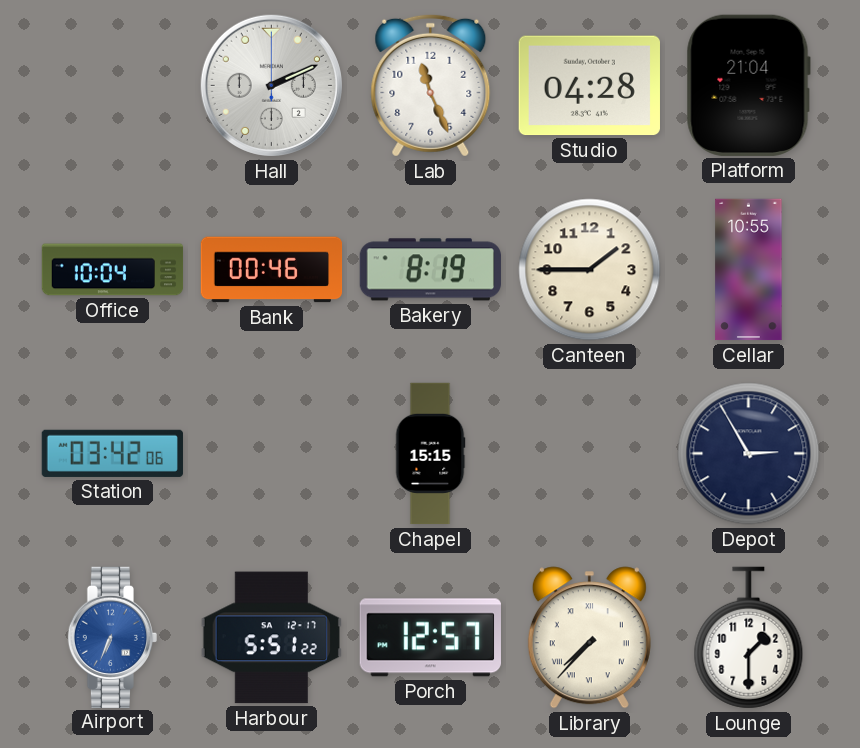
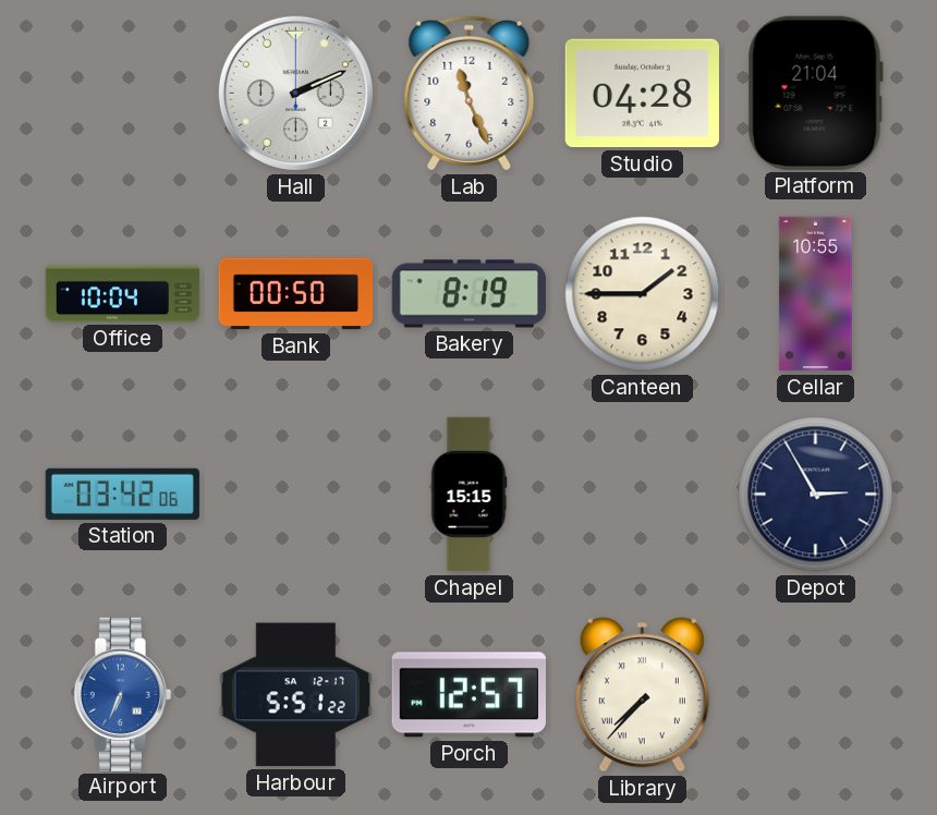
Bank: 00:46 -> 00:50 (296, 294)
Lounge: 1:30 -> none (749, 638)
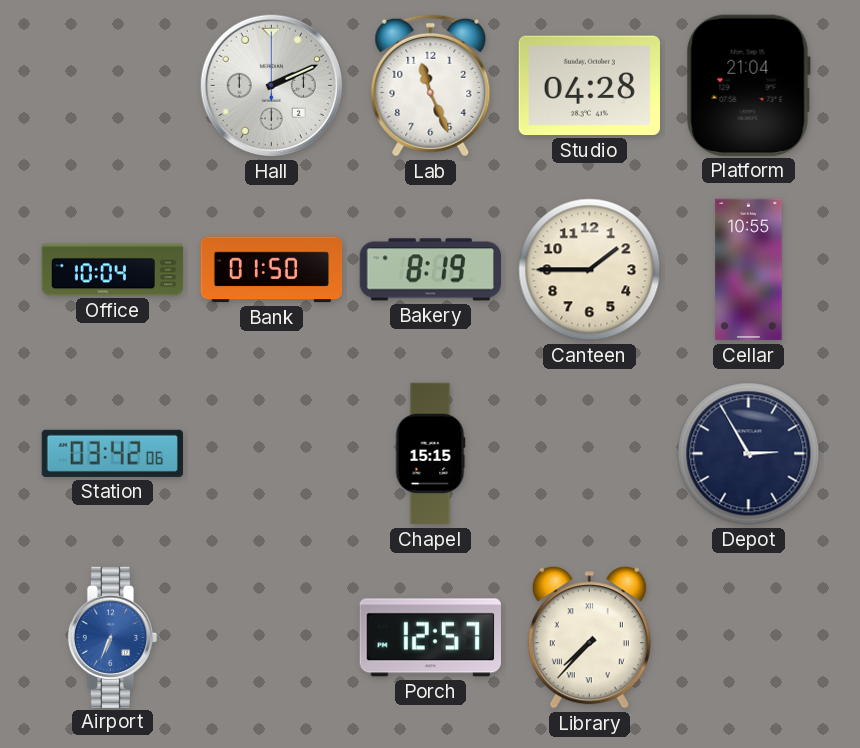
Bank: 00:50 -> 01:50 (272, 270)
Harbour: 5:51 -> none (295, 695)
